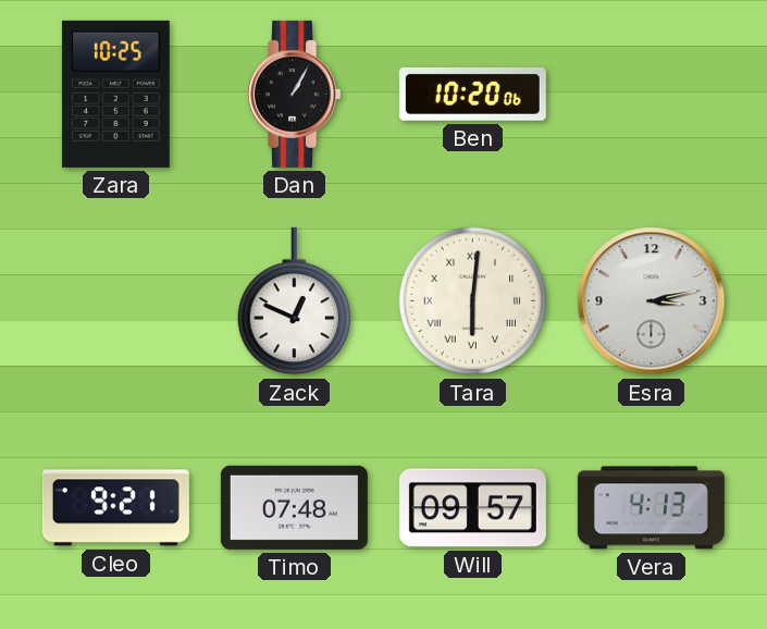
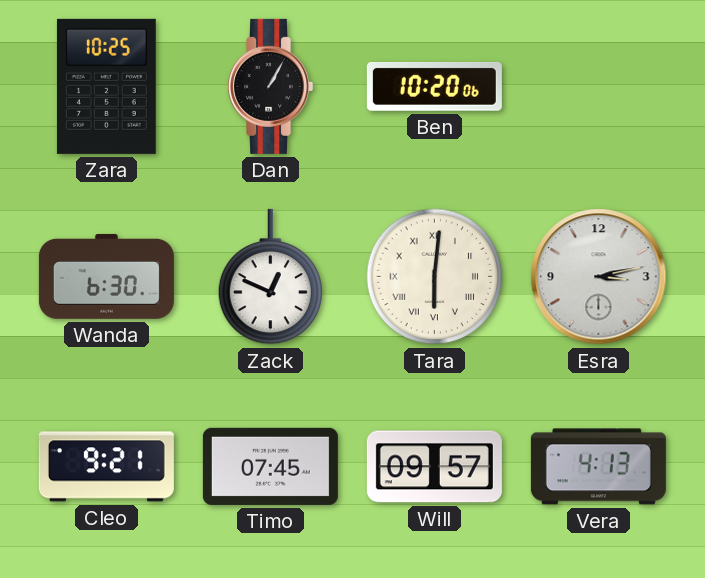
Wanda: none -> 6:30 (106, 276)
Timo: 07:48 -> 07:45 (270, 466)
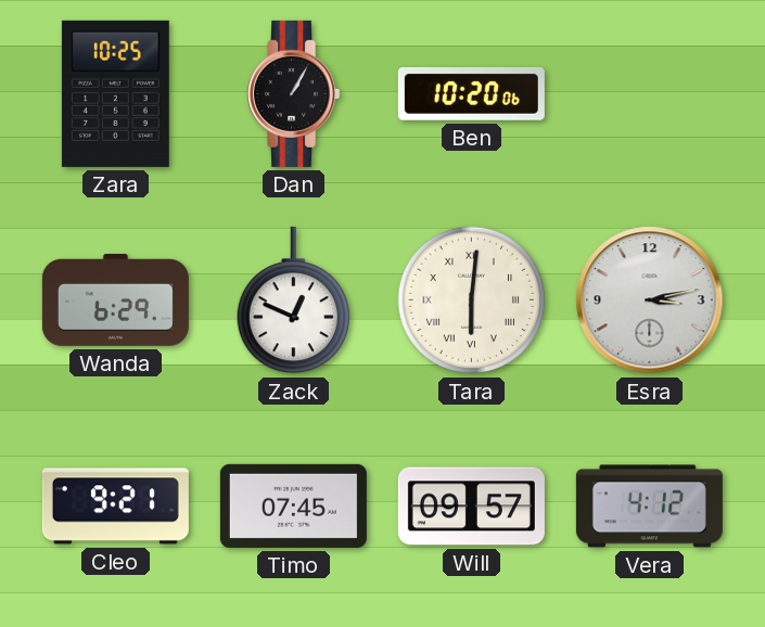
Wanda: 6:30 -> 6:29 (115, 299)
Vera: 4:13 -> 4:12 (649, 507)
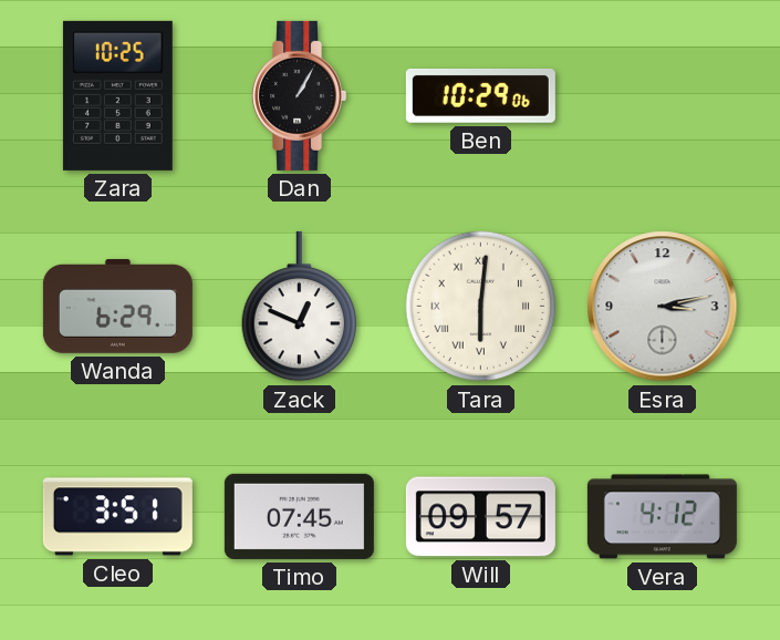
Ben: 10:20 -> 10:29 (480, 95)
Cleo: 9:21 -> 3:51 (117, 517)
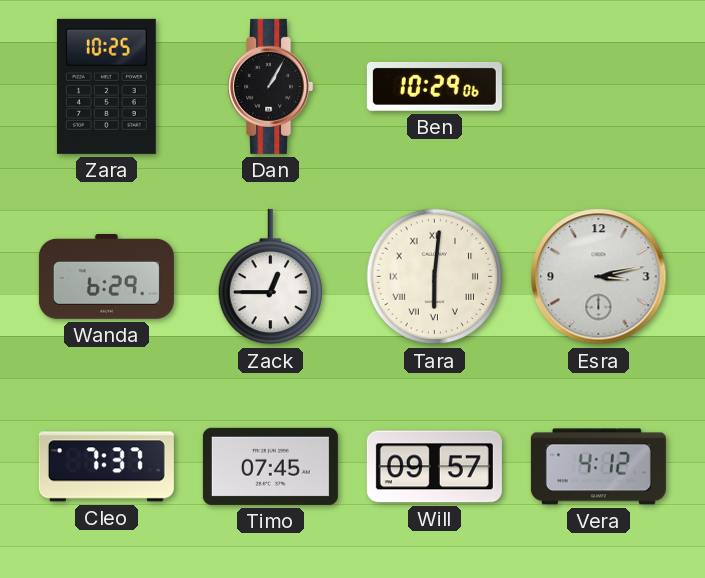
Zack: 12:49 -> 12:45 (270, 277)
Cleo: 3:51 -> 7:37 (106, 467)
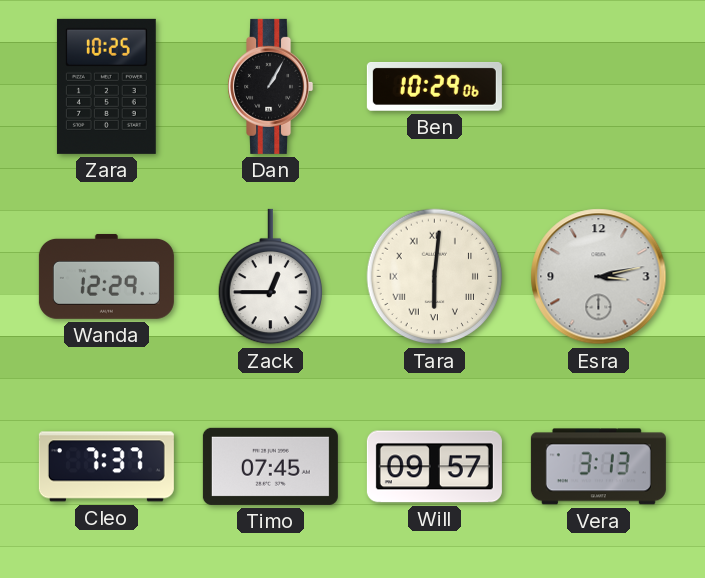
Wanda: 6:29 -> 12:29 (106, 276)
Vera: 4:12 -> 3:13 (598, 467)
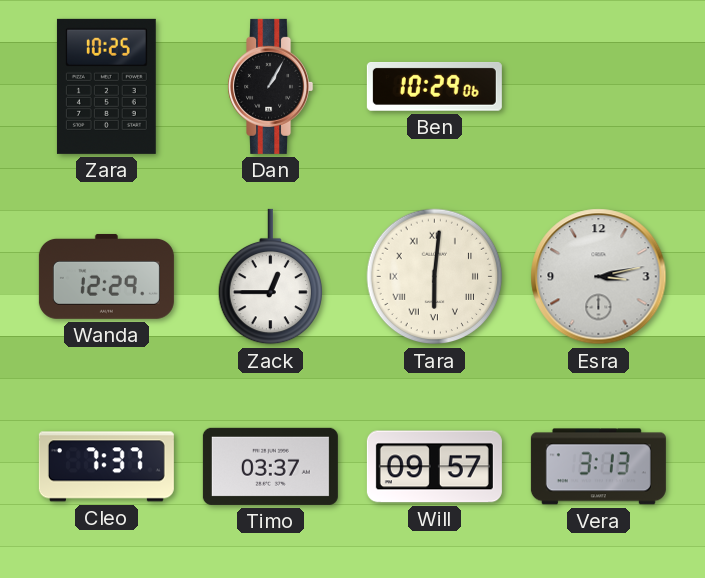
Timo: 07:45 -> 03:37 (270, 466)
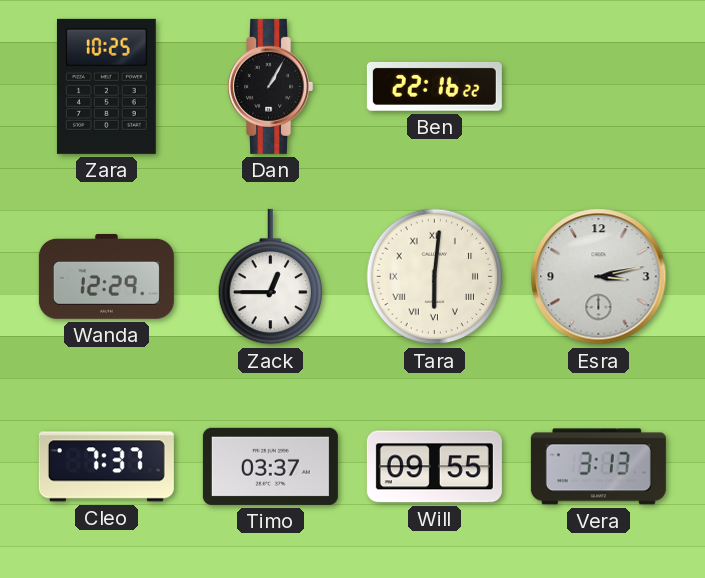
Ben: 10:29 -> 22:16 (434, 86)
Will: 09:57 -> 09:55 (434, 467)
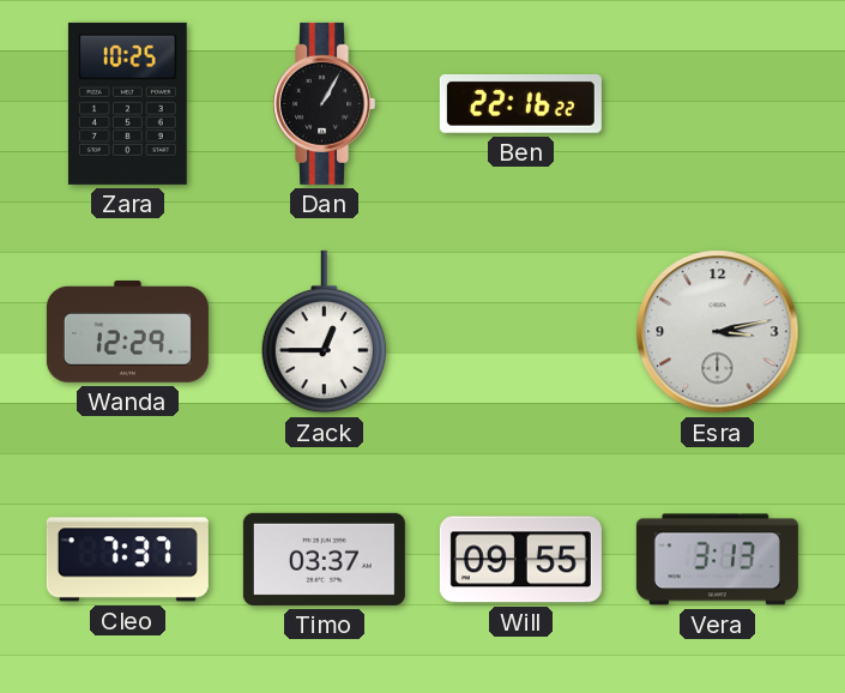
Tara: 6:01 -> none (435, 277)
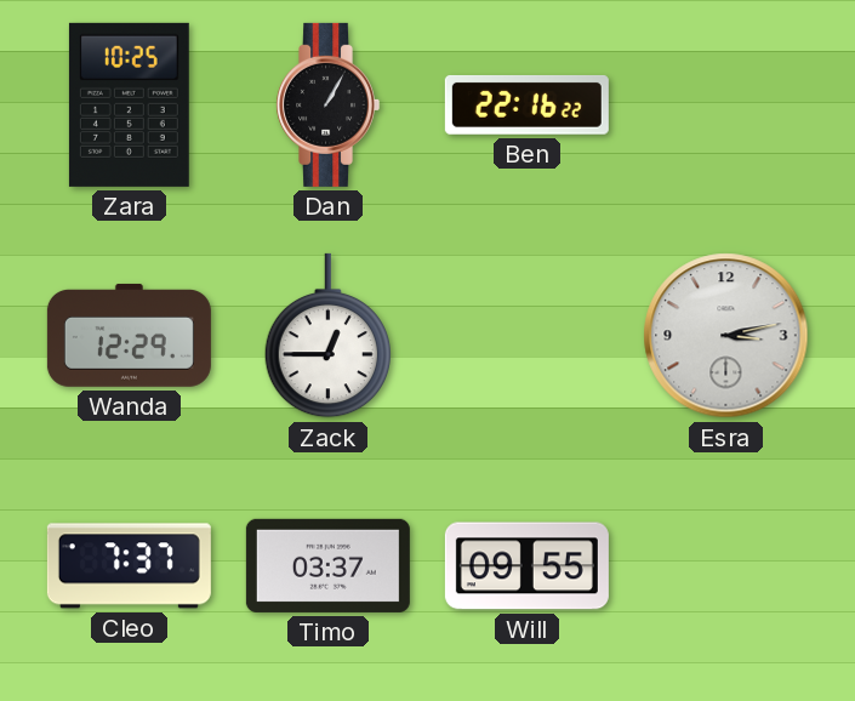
Vera: 3:13 -> none (717, 560)
